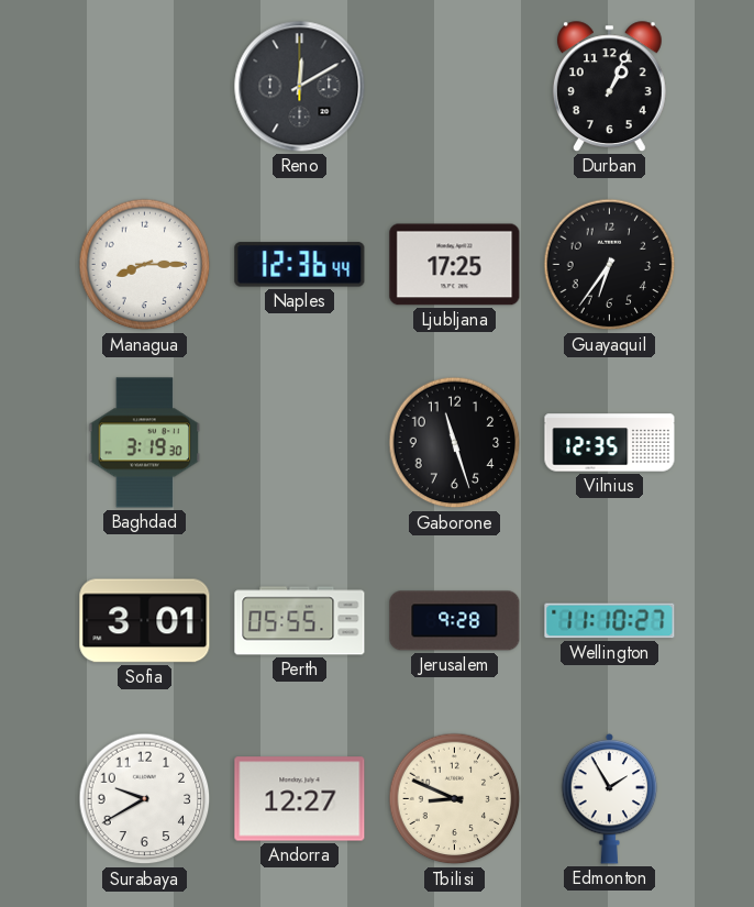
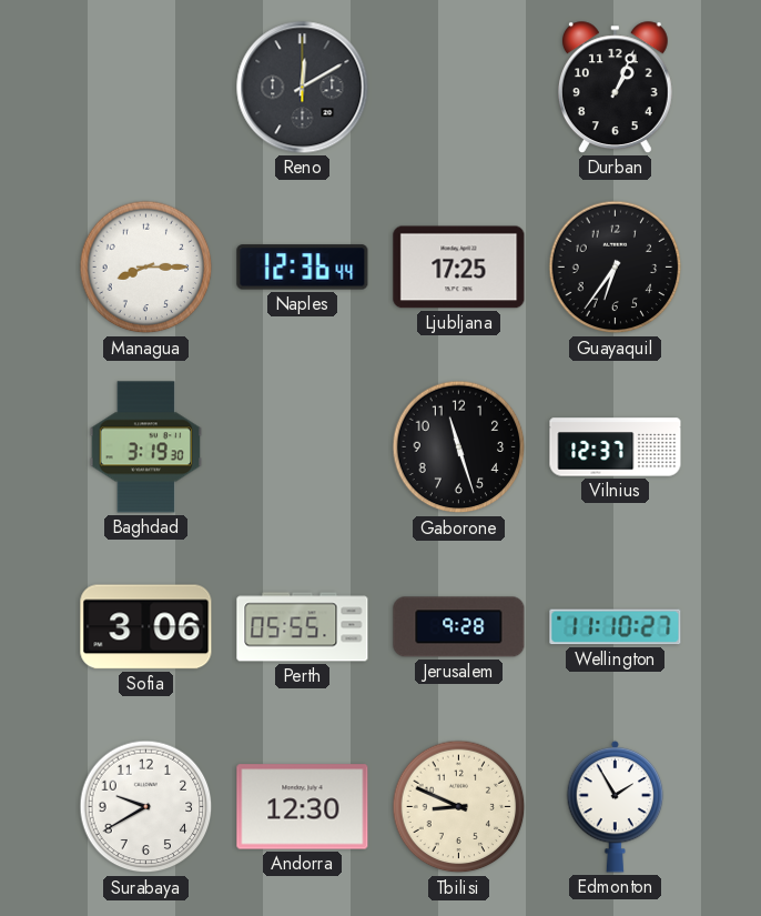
Vilnius: 12:35 -> 12:37 (616, 447)
Sofia: 3:01 -> 3:06 (146, 627)
Andorra: 12:27 -> 12:30 (303, 807)
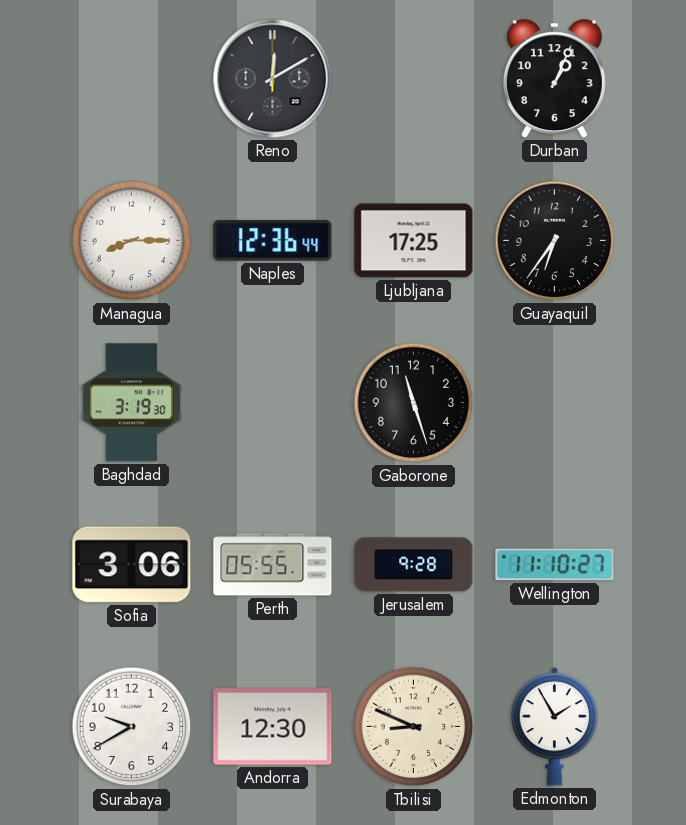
Vilnius: 12:37 -> none (616, 447)
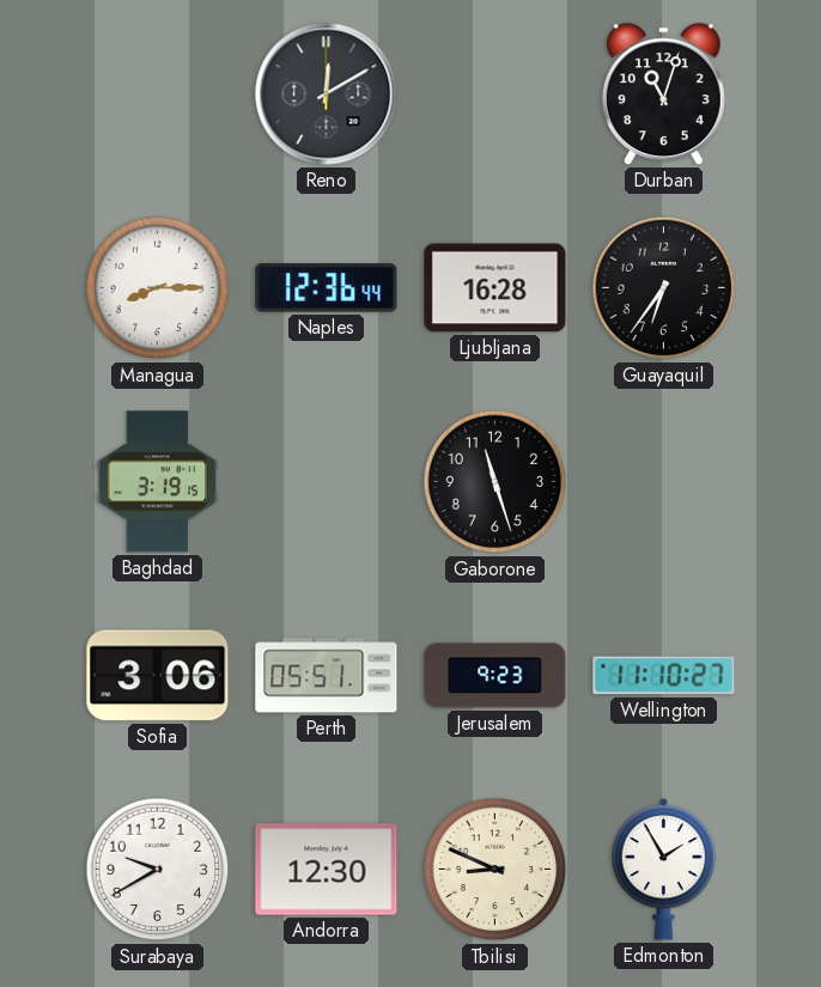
Durban: 1:04 -> 11:03 (663, 95)
Ljubljana: 17:25 -> 16:28 (495, 288)
Baghdad: 3:19:30 -> 3:19:15 (158, 482)
Perth: 05:55 -> 05:51 (327, 676)
Jerusalem: 9:28 -> 9:23 (495, 676)
